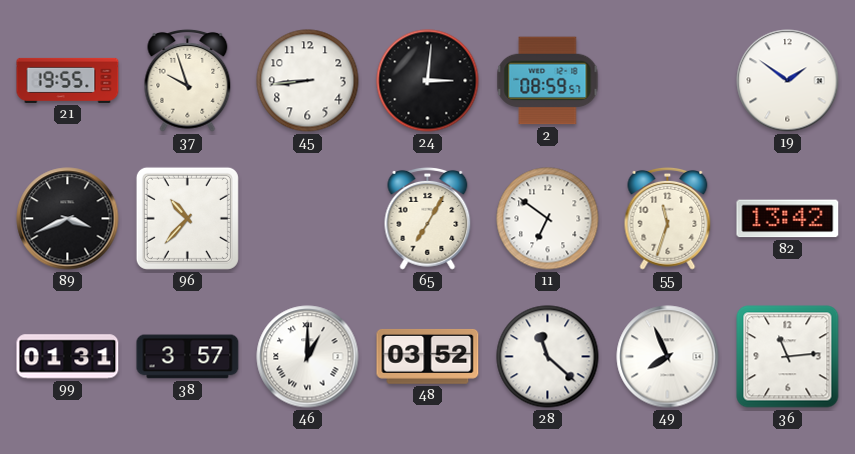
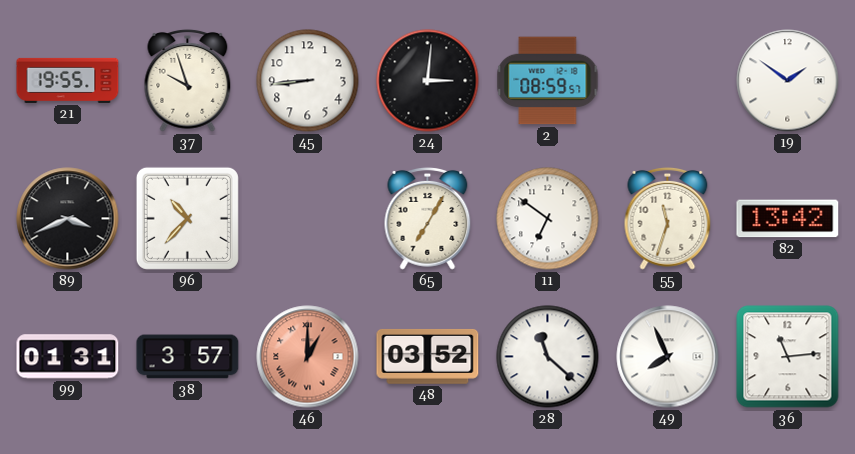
46 dial: white -> salmon (308, 357)
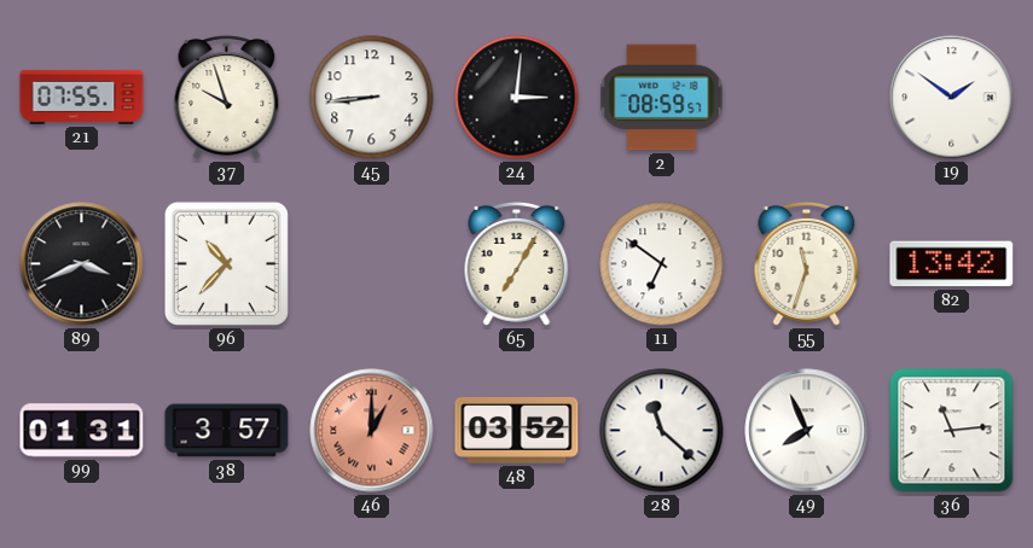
21: 19:55 -> 07:55 (82, 97)
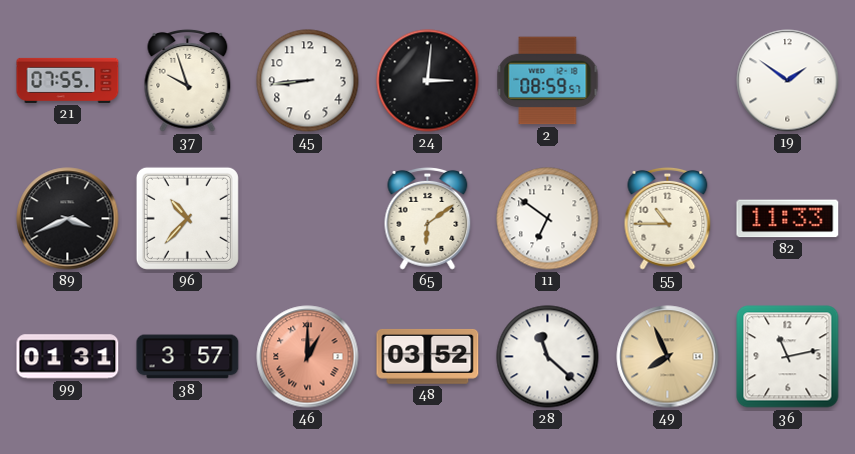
65: 7:05 -> 6:09 (428, 218)
55: 11:33 -> 10:45 (668, 218)
82: 13:42 -> 11:33 (788, 219)
49 dial: white -> champagne (668, 357)
36: 11:14 -> 11:13 (788, 357)
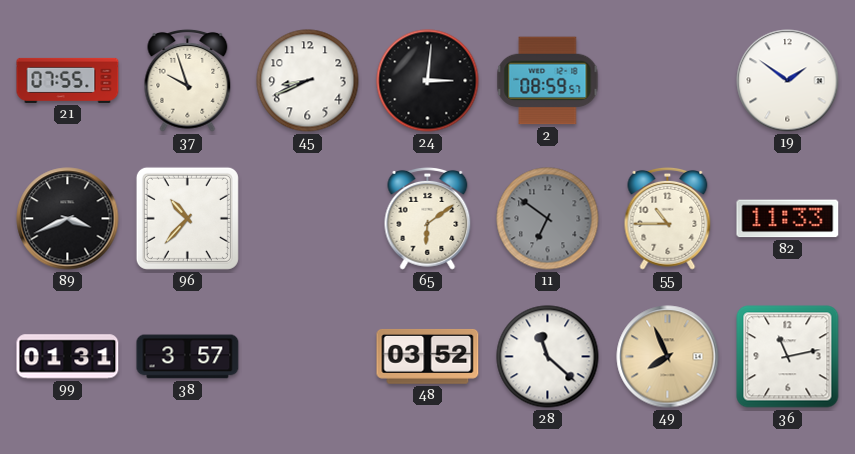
45: 8:44 -> 8:41 (308, 81)
11 dial: white -> grey (548, 219)
46: 1:00 -> none (308, 357)
